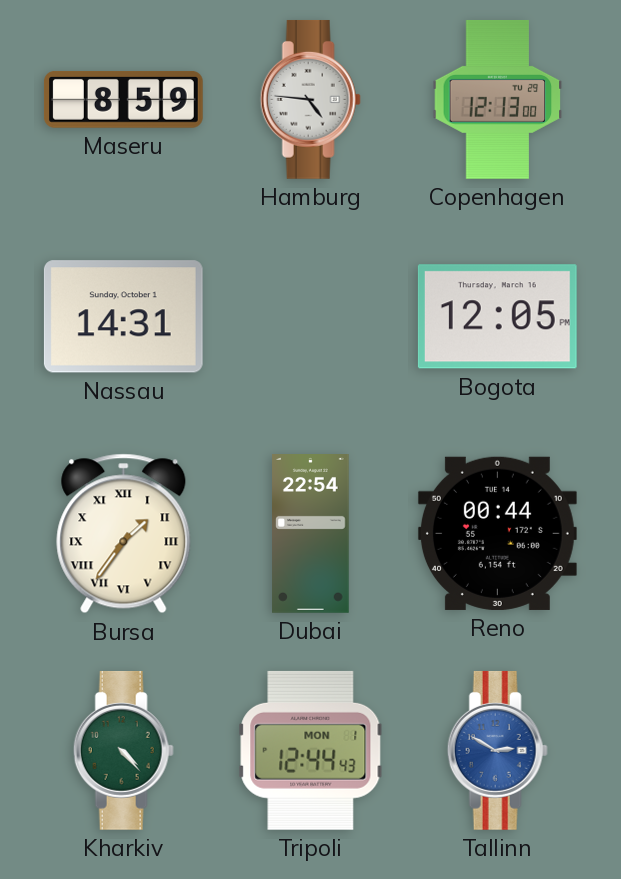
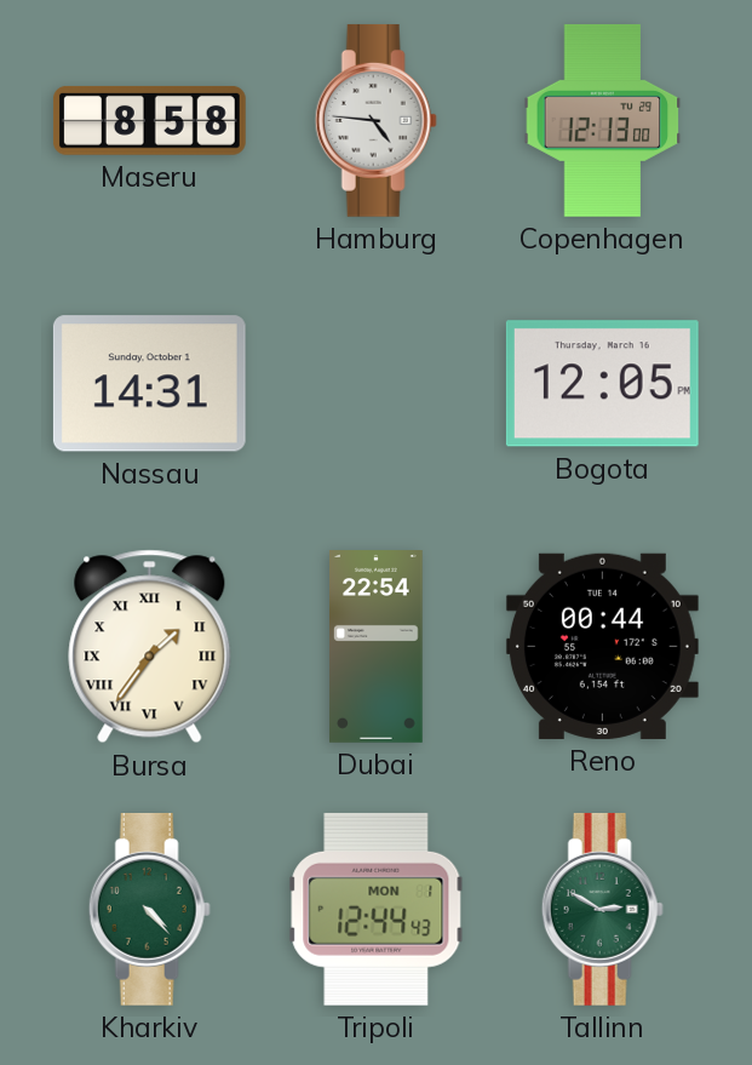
Maseru: 8:59 -> 8:58 (149, 121)
Tallinn dial: blue -> green (602, 909)
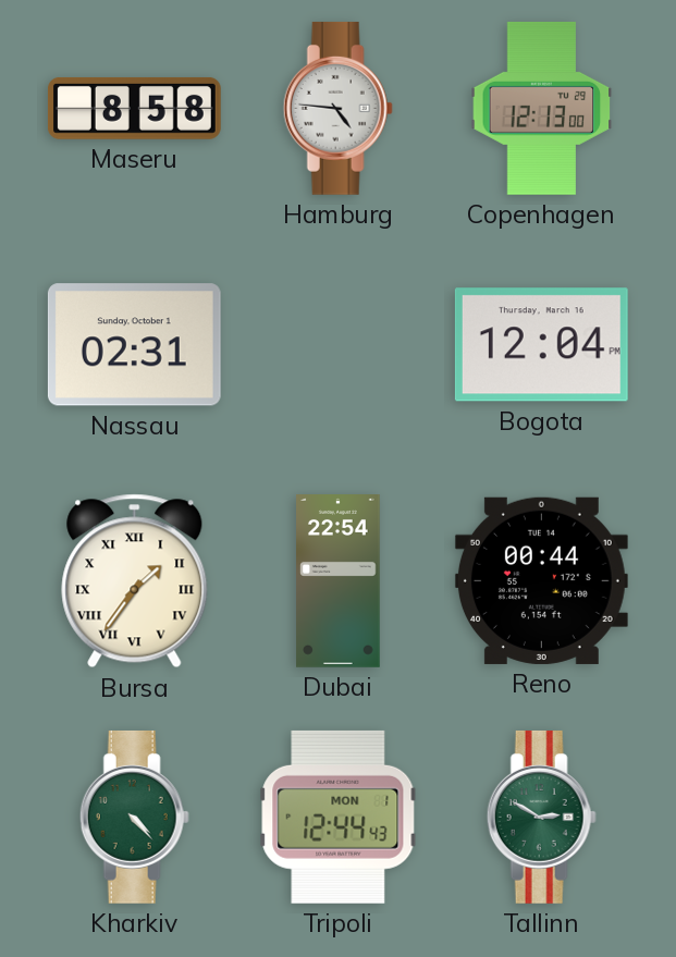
Nassau: 14:31 -> 02:31 (134, 345)
Bogota: 12:05 -> 12:04 (541, 345)
